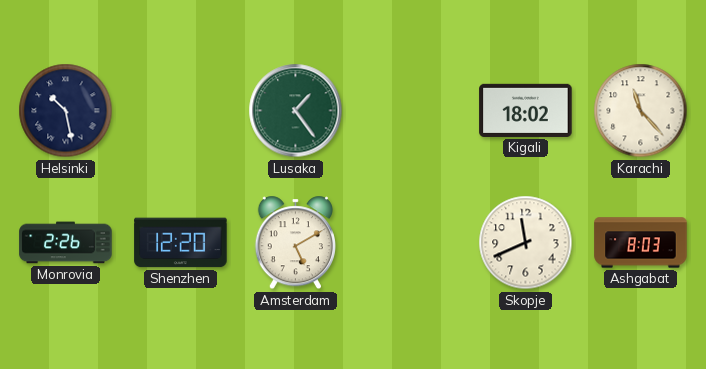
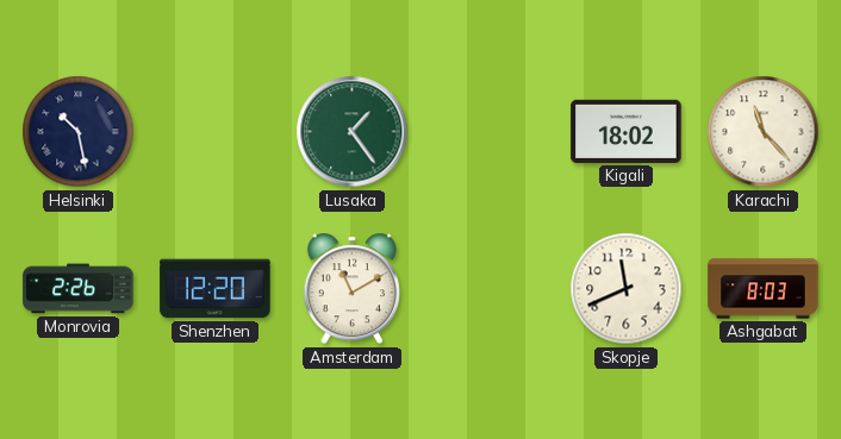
Amsterdam: 5:10 -> 11:10 (351, 289)
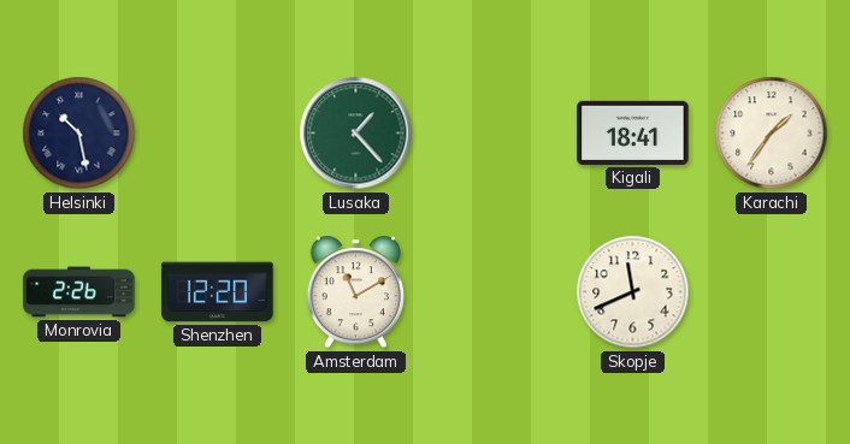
Lusaka: 1:24 -> 1:23 (356, 134)
Kigali: 18:02 -> 18:41 (633, 132)
Karachi: 11:23 -> 1:36 (772, 134)
Ashgabat: 8:03 -> none (764, 289)
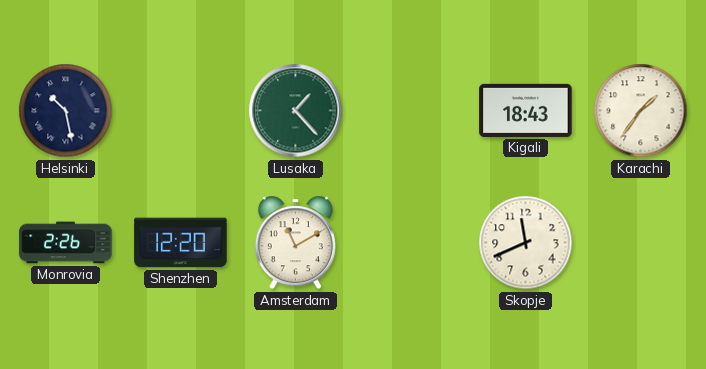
Kigali: 18:41 -> 18:43 (526, 110)
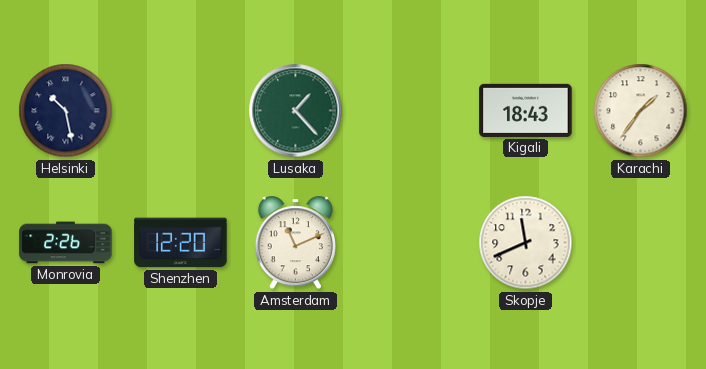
Amsterdam: 11:10 -> 11:11 (295, 243)
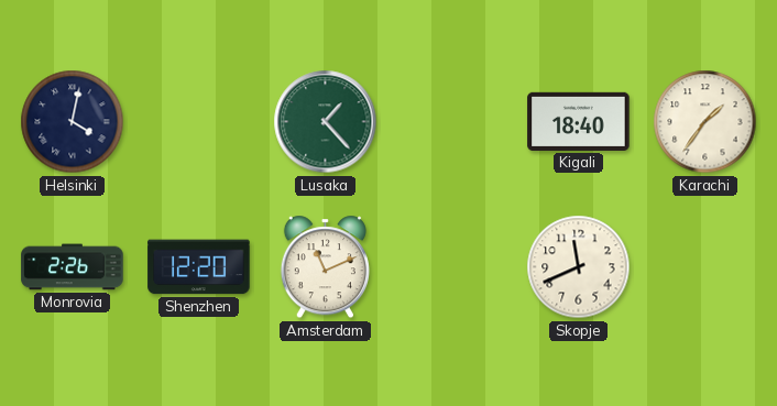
Helsinki: 10:28 -> 4:02 (73, 122)
Kigali: 18:43 -> 18:40 (579, 121)
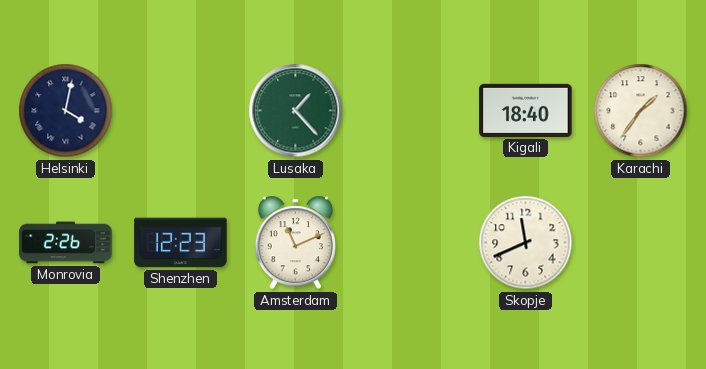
Shenzhen: 12:20 -> 12:23 (181, 243)
